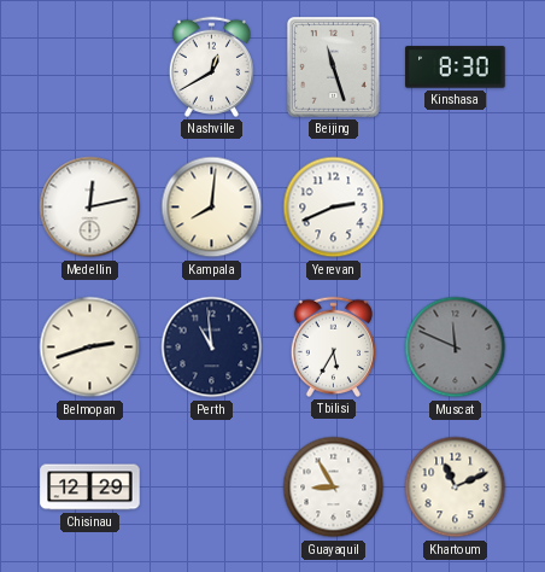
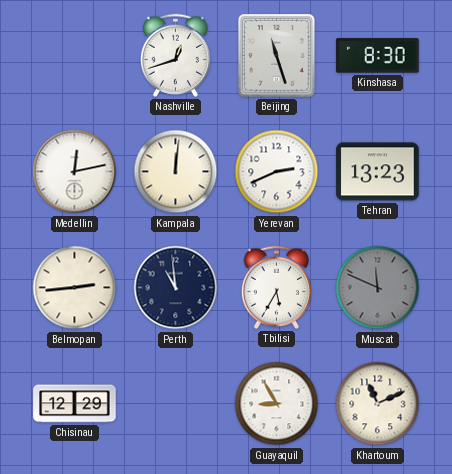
Nashville: 12:40 -> 12:42 (175, 55)
Kampala: 8:01 -> 12:01 (176, 172)
Tehran: none -> 13:23 (378, 172)
Belmopan: 2:42 -> 2:44 (75, 288)
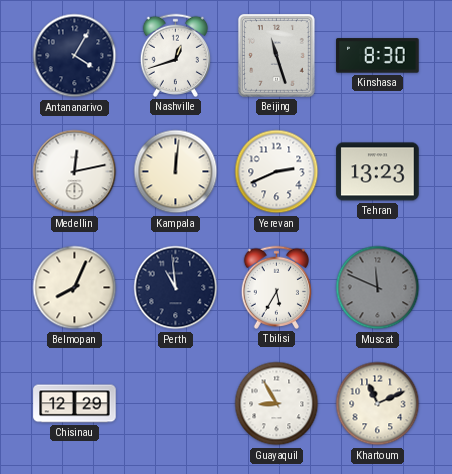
Antananarivo: none -> 4:05 (75, 56)
Belmopan: 2:44 -> 8:04 (75, 288)
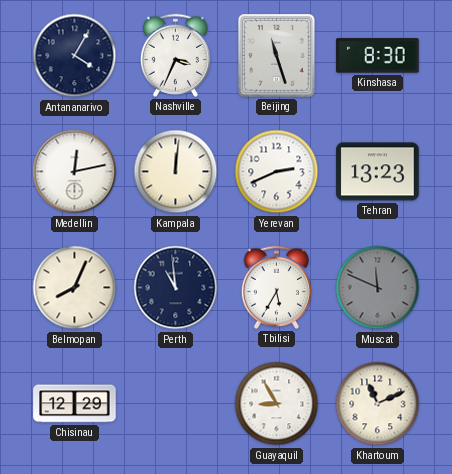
Nashville: 12:42 -> 3:34 (175, 55)
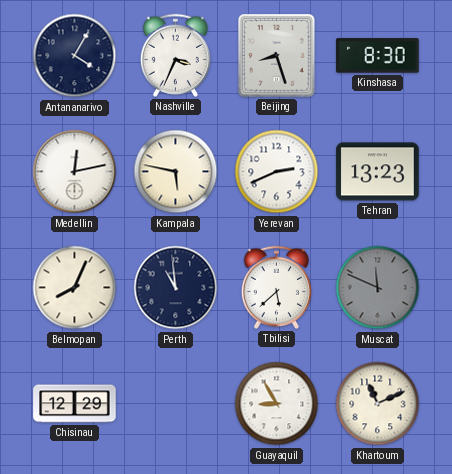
Beijing: 11:27 -> 8:27 (277, 56)
Kampala: 12:01 -> 5:47 (176, 172)
Tbilisi: 5:35 -> 5:38 (276, 287)
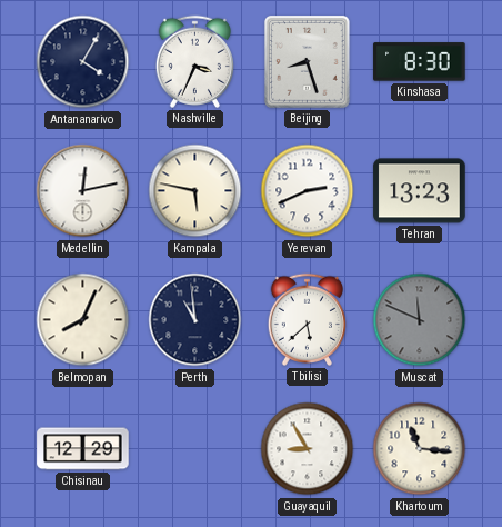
Khartoum: 11:11 -> 11:16 (420, 449)
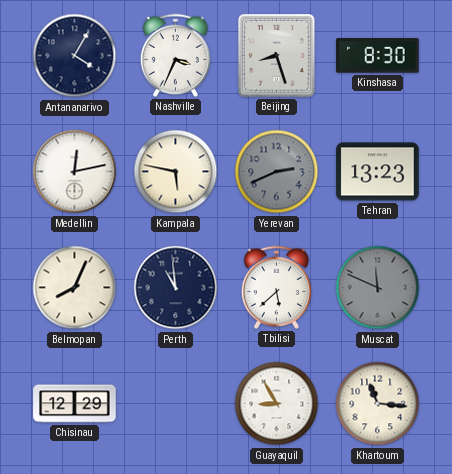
Yerevan dial: white -> grey (277, 172)
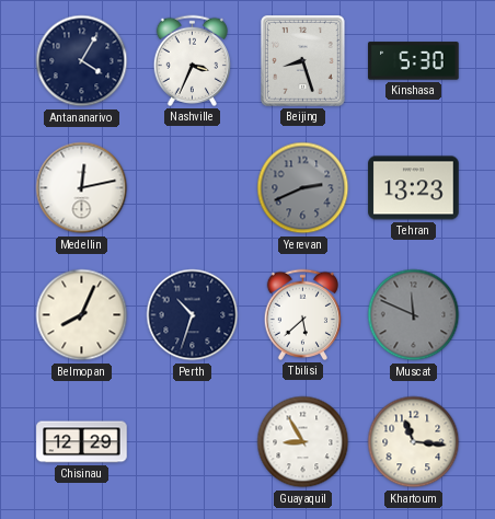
Kinshasa: 8:30 -> 5:30 (414, 61)
Kampala: 5:47 -> none (176, 172)
Perth: 10:59 -> 10:33 (193, 315)
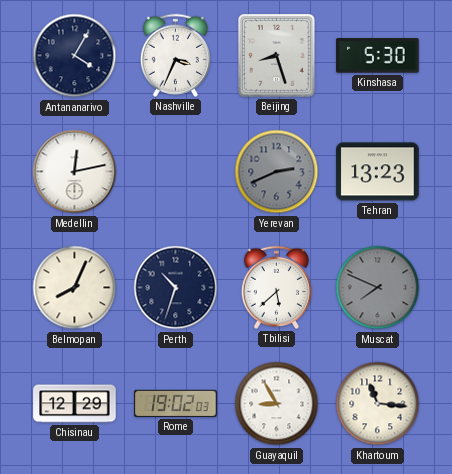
Muscat: 11:49 -> 7:49 (378, 288)
Rome: none -> 19:02 (176, 403)
